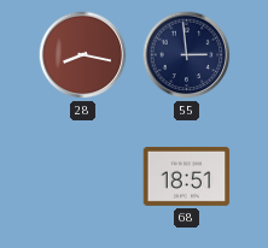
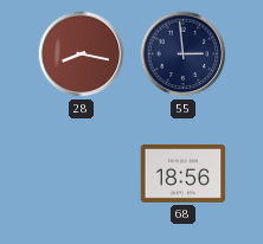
68: 18:51 -> 18:56 (184, 173)
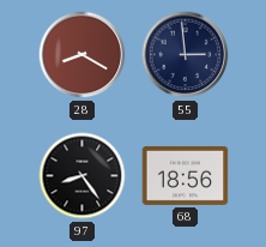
28: 8:17 -> 8:20 (83, 55)
97: none -> 8:24 (83, 176)
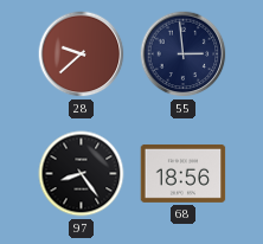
28: 8:20 -> 9:38 (82, 54)
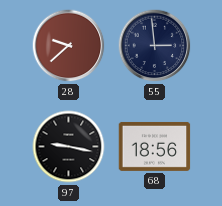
97: 8:24 -> 9:17 (69, 147)
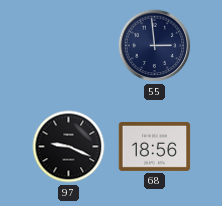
28: 9:38 -> none (69, 46)
97: 9:17 -> 9:19 (69, 147)
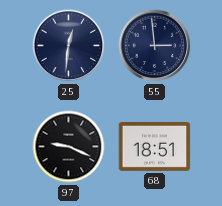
25: none -> 12:31 (69, 46)
68: 18:56 -> 18:51 (155, 146)
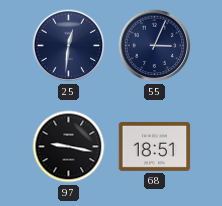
55: 2:59 -> 3:04 (155, 46)
97: 9:19 -> 9:17 (69, 147)
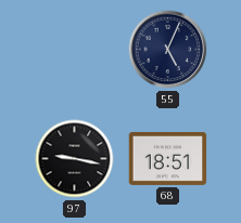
25: 12:31 -> none (69, 46)
55: 3:04 -> 5:04 (168, 50)
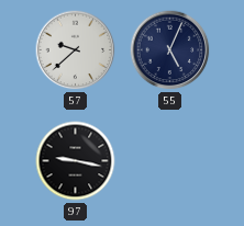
57: none -> 9:38 (76, 50)
68: 18:51 -> none (168, 158)
